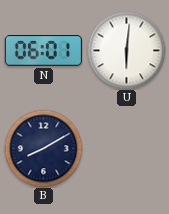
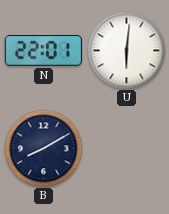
N: 06:01 -> 22:01 (43, 51)
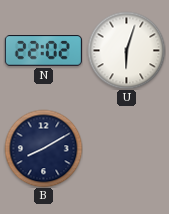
N: 22:01 -> 22:02 (43, 51)
U: 6:01 -> 6:03 (126, 50)
